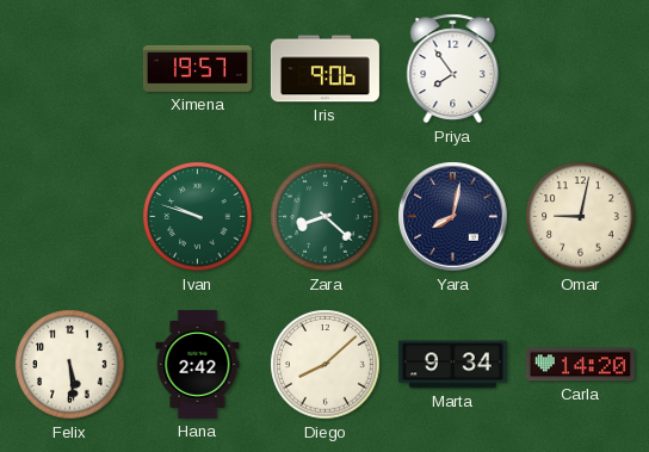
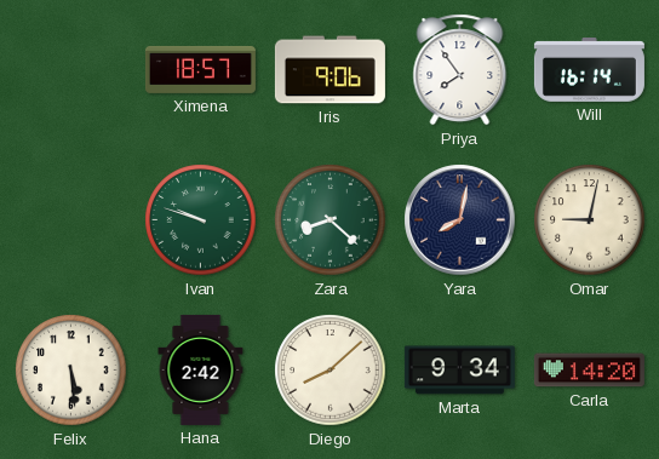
Ximena: 19:57 -> 18:57 (200, 69)
Will: none -> 16:14 (589, 70)
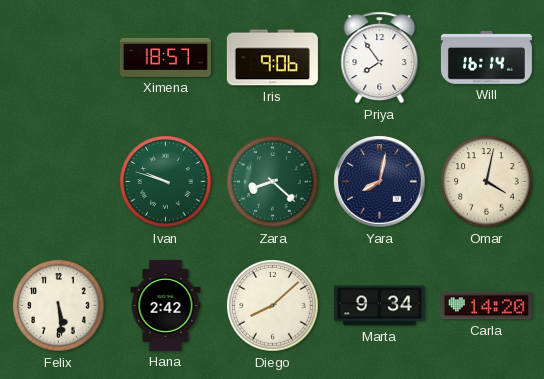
Omar: 9:02 -> 4:02 (487, 182)
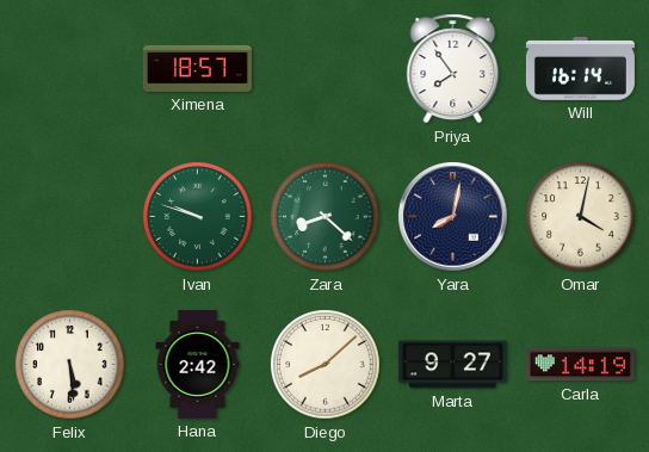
Iris: 9:06 -> none (272, 58)
Marta: 9:34 -> 9:27 (452, 365)
Carla: 14:20 -> 14:19 (580, 365)
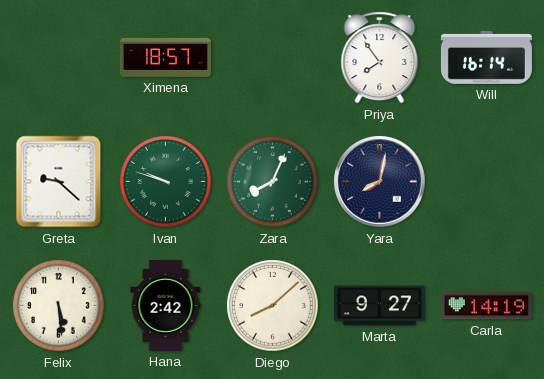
Greta: none -> 9:22 (59, 182)
Zara: 8:22 -> 8:04 (273, 182)
Omar: 4:02 -> none (581, 217)
